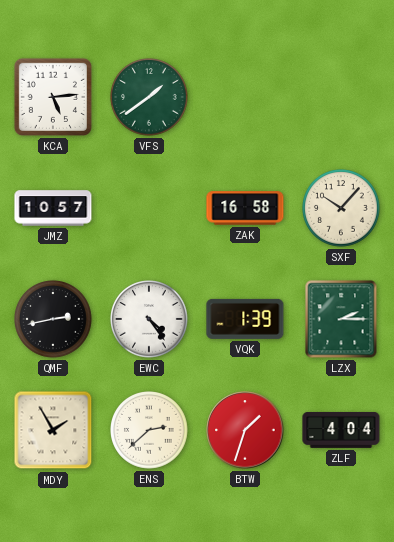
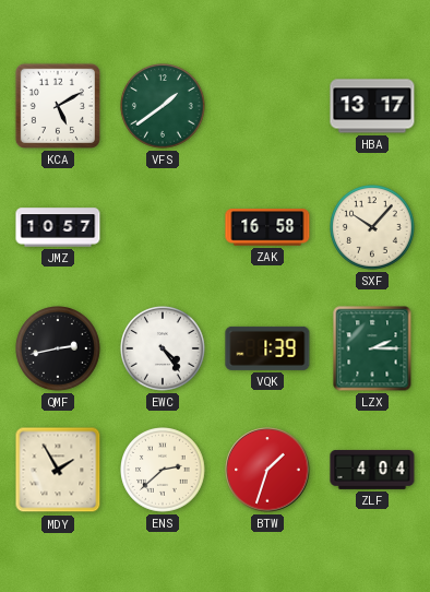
KCA: 5:14 -> 5:10 (58, 106)
HBA: none -> 13:17 (372, 106)
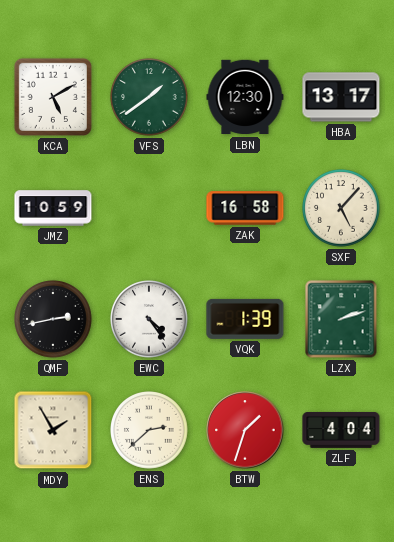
LBN: none -> 12:30 (245, 97)
JMZ: 10:57 -> 10:59 (53, 208)
SXF: 10:07 -> 5:07 (342, 209)
LZX: 2:15 -> 2:12 (341, 319)
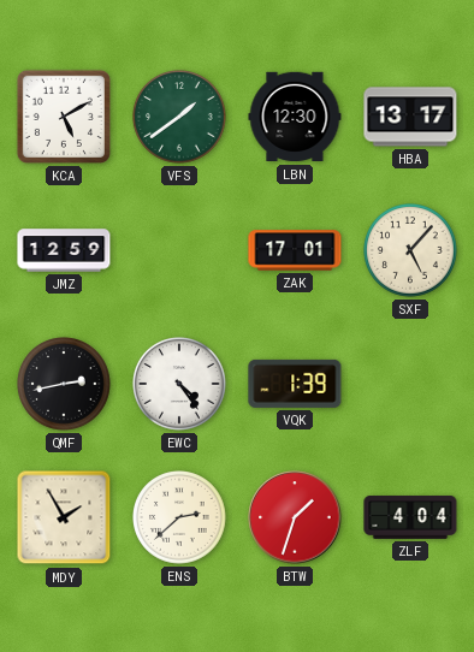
JMZ: 10:59 -> 12:59 (64, 250)
ZAK: 16:58 -> 17:01 (295, 250)
LZX: 2:12 -> none (341, 319)
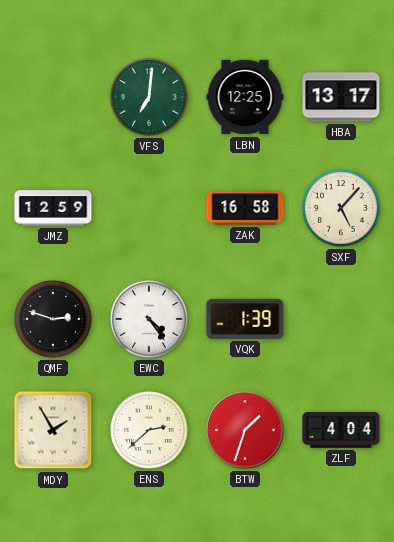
KCA: 5:10 -> none (64, 117)
VFS: 1:39 -> 7:01 (150, 98)
LBN: 12:30 -> 12:25 (245, 97)
ZAK: 17:01 -> 16:58 (245, 208)
QMF: 2:43 -> 2:48 (54, 320)
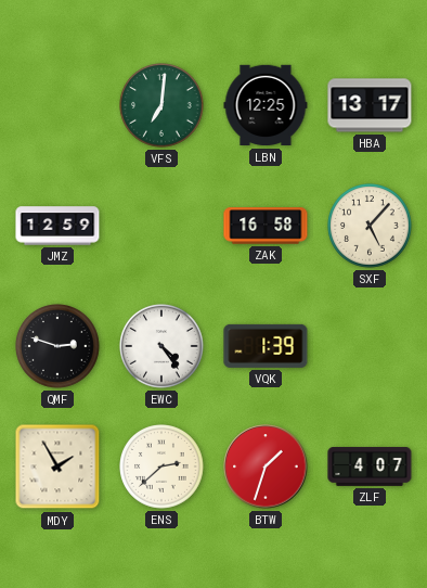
ZLF: 4:04 -> 4:07 (370, 466)
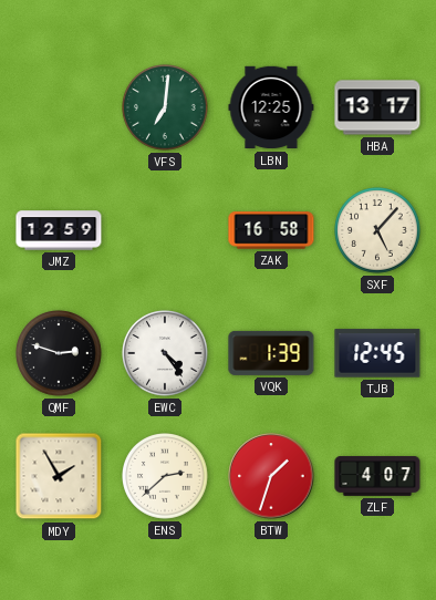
TJB: none -> 12:45 (377, 353)
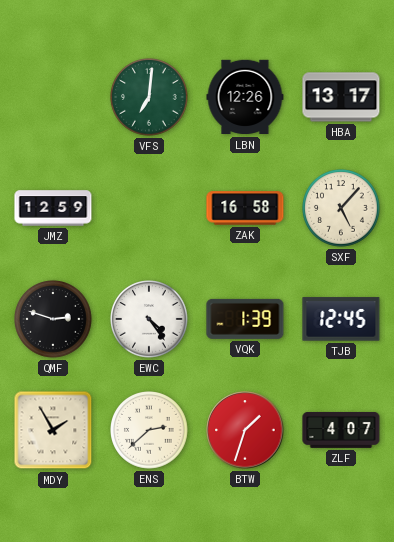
LBN: 12:25 -> 12:26 (245, 97)
